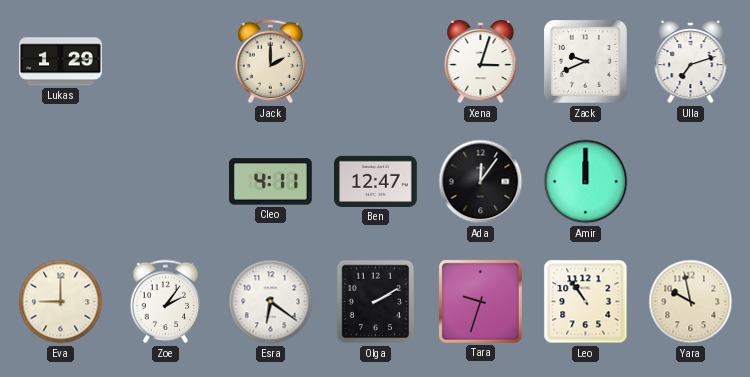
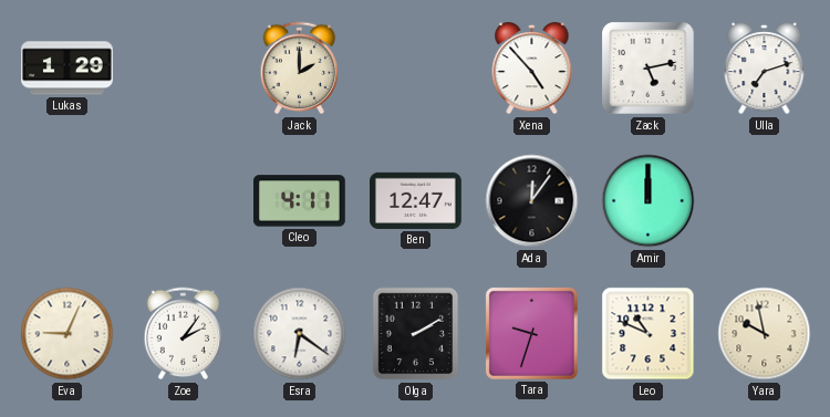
Xena: 3:03 -> 4:53 (532, 69)
Zack: 9:41 -> 5:13 (649, 69)
Eva: 9:00 -> 9:04 (68, 334)
Leo: 10:54 -> 10:49 (649, 334)
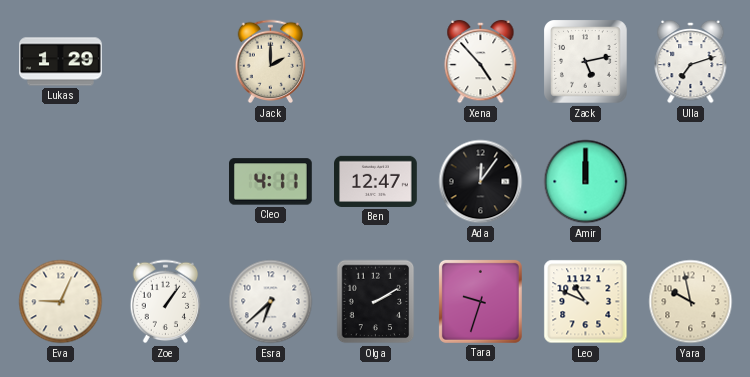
Zoe: 2:06 -> 1:06 (166, 302)
Esra: 6:21 -> 6:38 (271, 302)
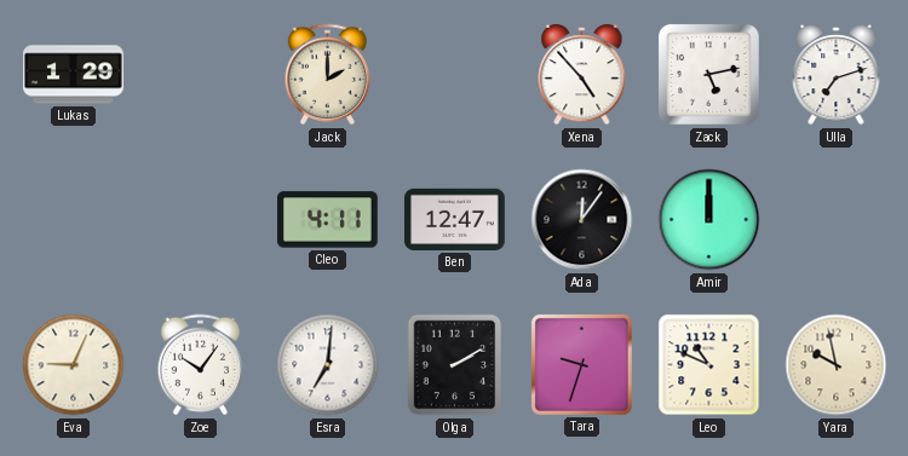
Zoe: 1:06 -> 10:06 (201, 365)
Esra: 6:38 -> 7:01 (328, 365)
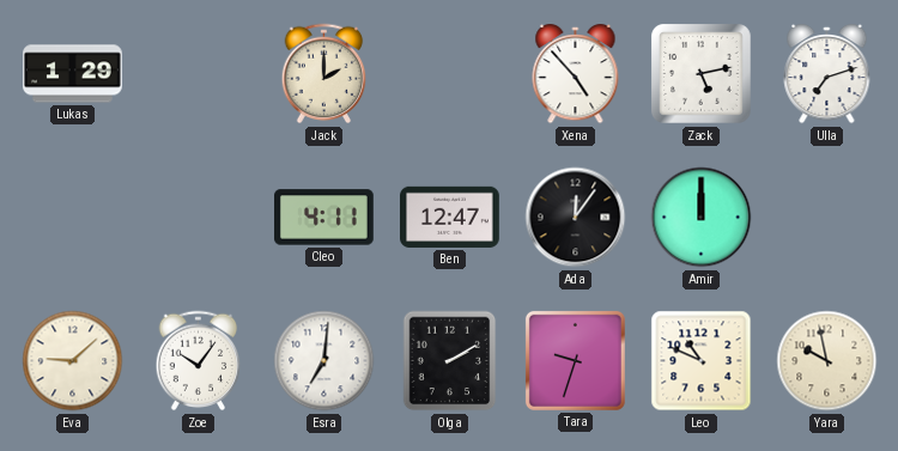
Eva: 9:04 -> 9:08 (73, 361)
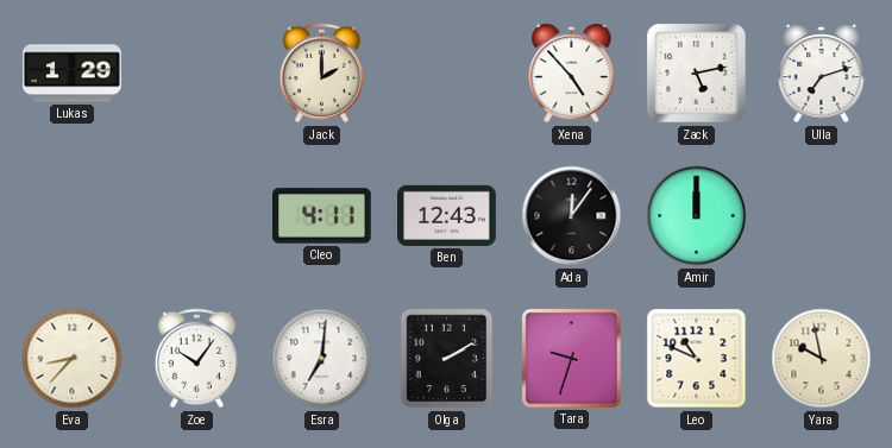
Ben: 12:47 -> 12:43 (447, 215)
Eva: 9:08 -> 8:37 (73, 359)
